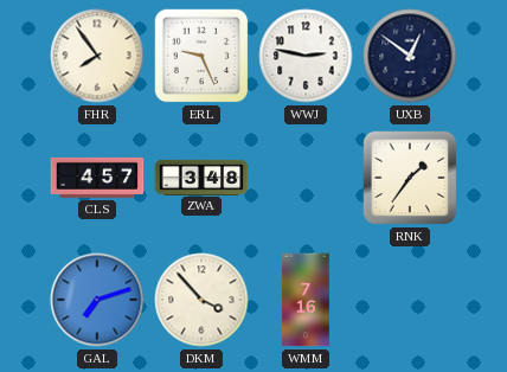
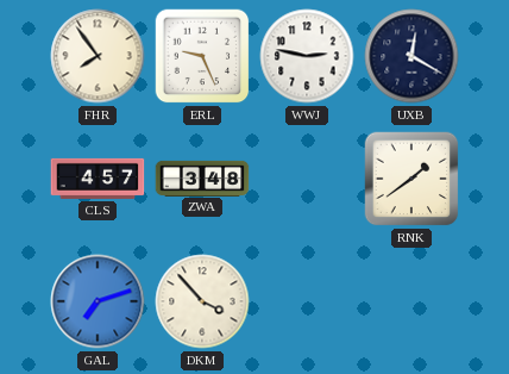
UXB: 12:51 -> 12:20 (411, 56)
RNK: 1:36 -> 1:39 (411, 179)
WMM: 7:16 -> none (306, 300)
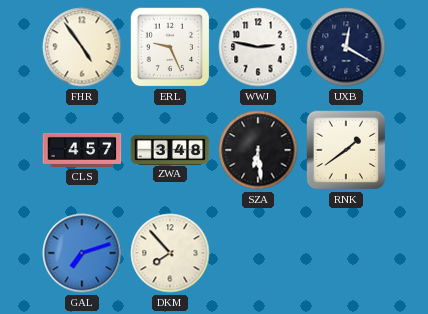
FHR: 7:54 -> 4:54 (82, 47)
SZA: none -> 6:29 (258, 150)
DKM: 3:53 -> 7:53 (170, 253)
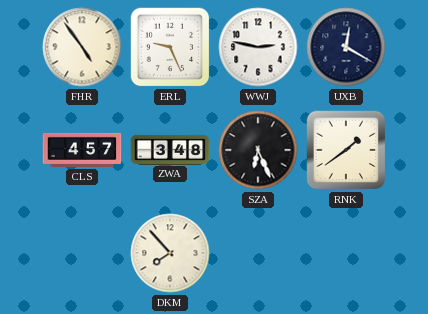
SZA: 6:29 -> 6:26 (258, 150)
GAL: 7:12 -> none (82, 253)
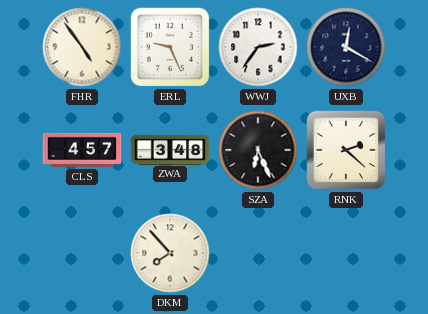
WWJ: 2:47 -> 2:36 (258, 47)
RNK: 1:39 -> 2:22 (346, 150)
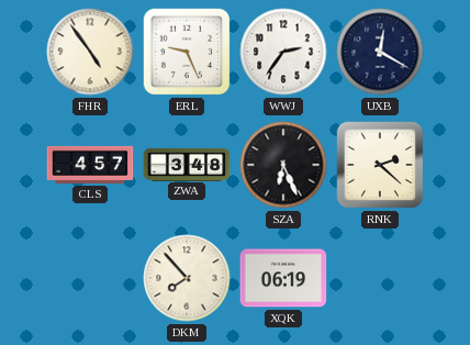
XQK: none -> 06:19 (283, 278)
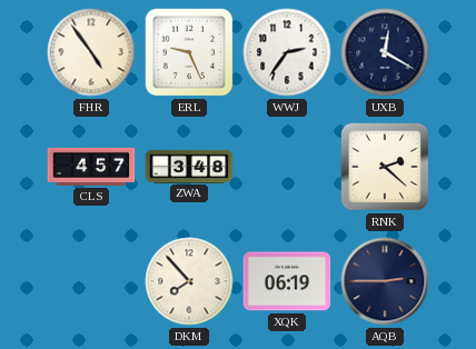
SZA: 6:26 -> none (283, 165)
AQB: none -> 2:45 (385, 281)
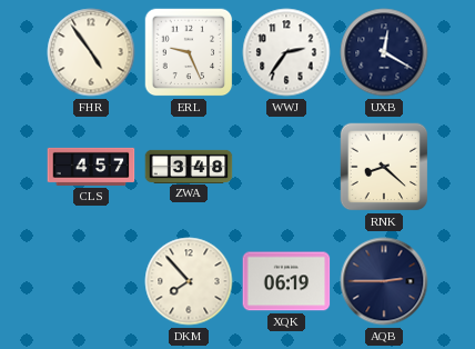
RNK: 2:22 -> 8:22 (384, 167)
